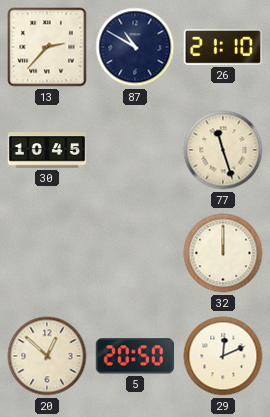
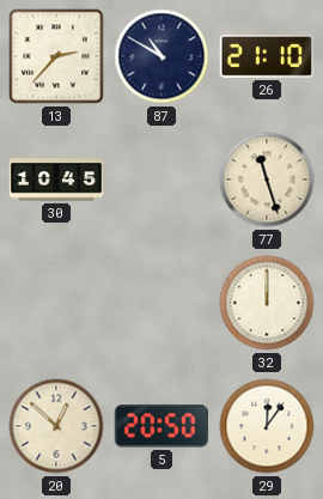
29: 12:11 -> 12:06 (267, 426)
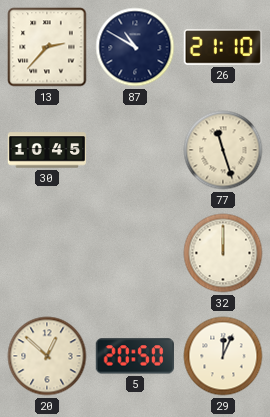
29: 12:06 -> 12:04 (223, 356)
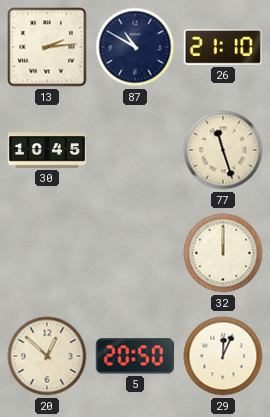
13: 2:37 -> 2:14 (47, 47)
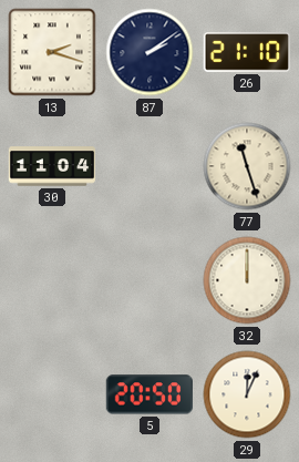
13: 2:14 -> 2:18 (52, 52)
87: 10:50 -> 2:09 (149, 52)
30: 10:45 -> 11:04 (52, 166)
20: 12:52 -> none (47, 356)
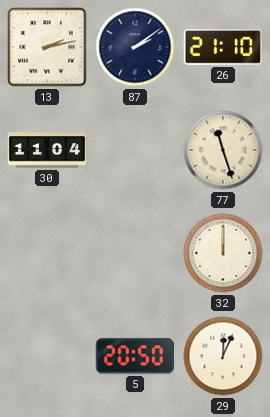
13: 2:18 -> 2:13 (47, 47)
